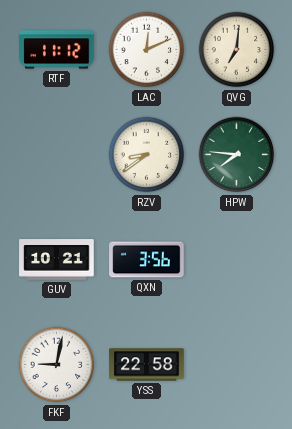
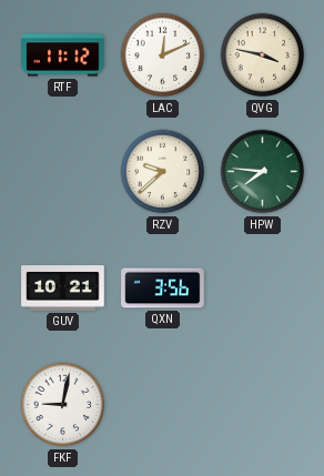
QVG: 7:01 -> 3:47 (263, 55)
RZV: 8:39 -> 9:38 (163, 172)
YSS: 22:58 -> none (147, 365)
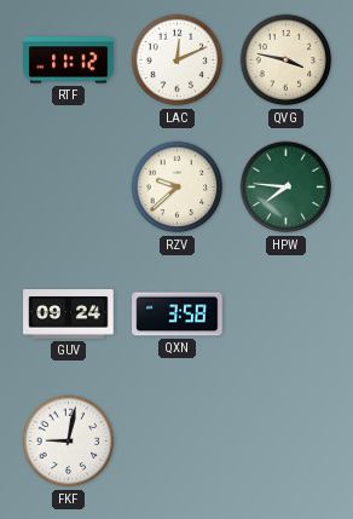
GUV: 10:21 -> 09:24 (69, 315)
QXN: 3:56 -> 3:58 (178, 315)
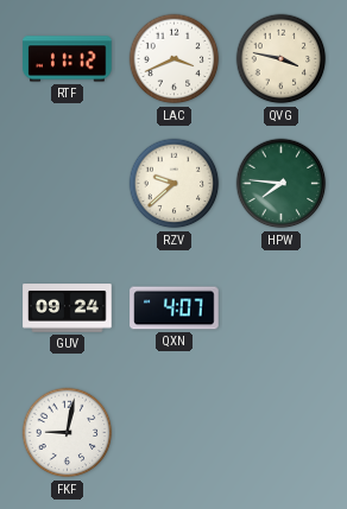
LAC: 12:11 -> 3:41 (175, 59)
QXN: 3:58 -> 4:07 (175, 308)
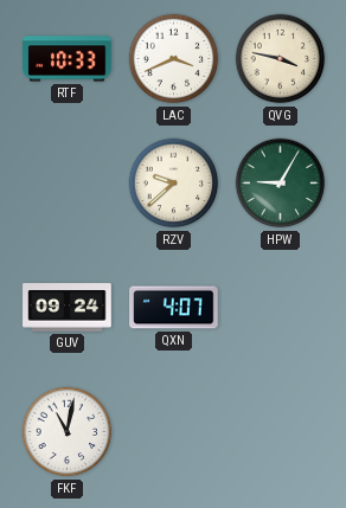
RTF: 11:12 -> 10:33 (68, 59)
HPW: 7:46 -> 9:05 (281, 184)
FKF: 9:02 -> 11:02 (68, 432)
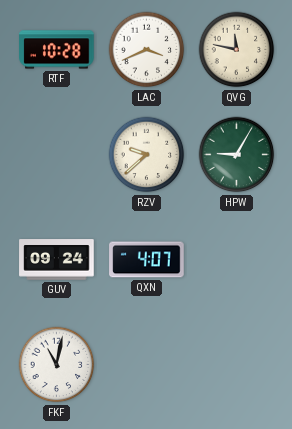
RTF: 10:33 -> 10:28 (57, 50)
QVG: 3:47 -> 11:47 (237, 50)
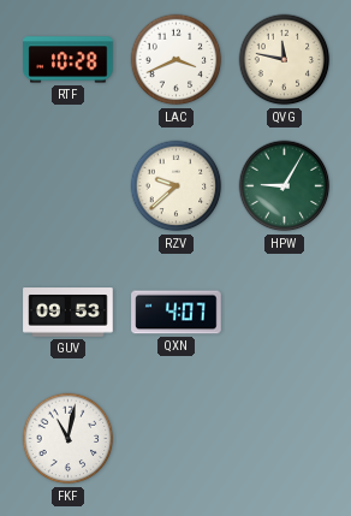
GUV: 09:24 -> 09:53 (69, 313)
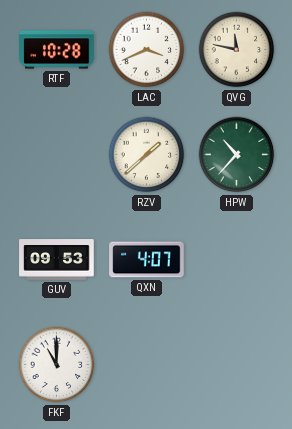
RZV: 9:38 -> 1:38 (147, 155)
HPW: 9:05 -> 10:37 (237, 155)
FKF: 11:02 -> 11:00 (57, 365)
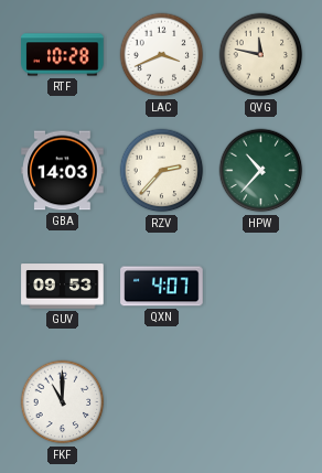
GBA: none -> 14:03 (63, 171)
RZV: 1:38 -> 2:37 (162, 171)
